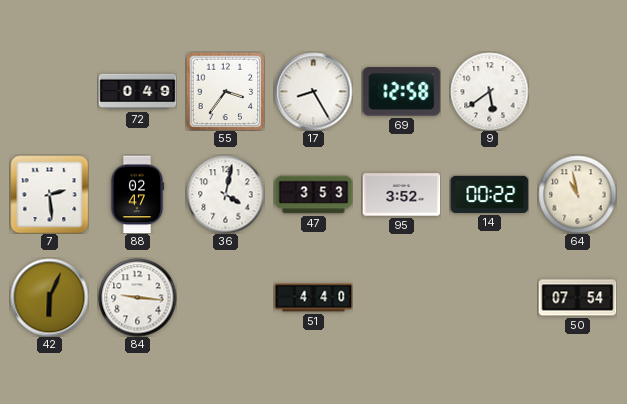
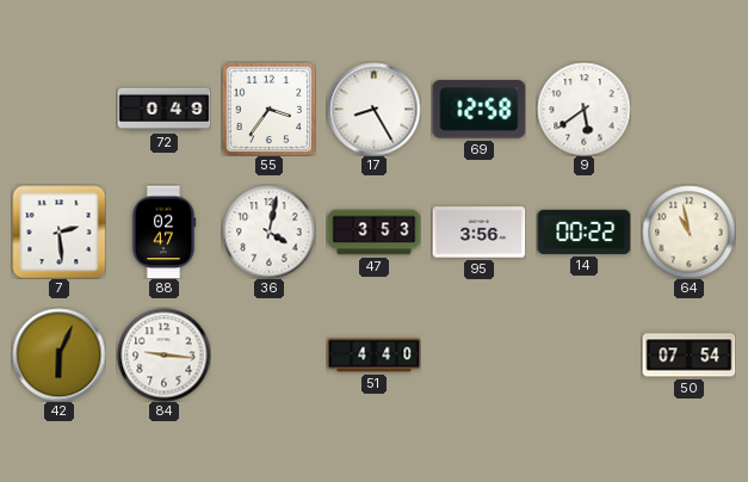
95: 3:52 -> 3:56 (478, 233)
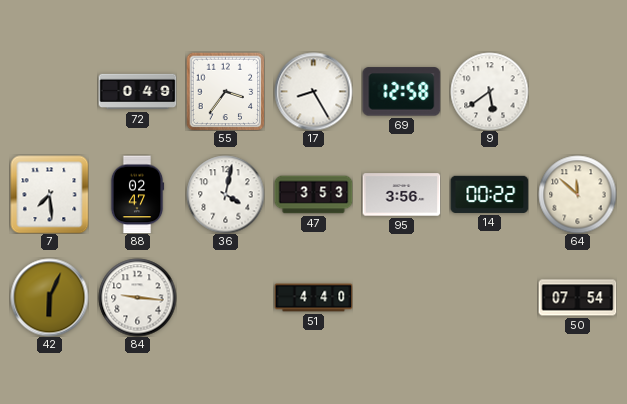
7: 2:29 -> 7:29 (49, 194)
64: 10:58 -> 11:52 (577, 194)
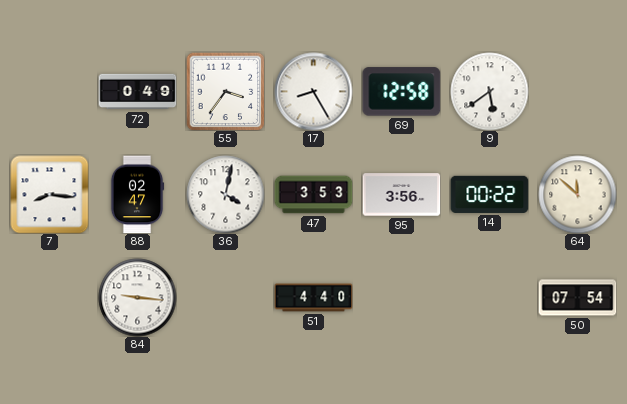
7: 7:29 -> 8:16 (49, 194)
42: 6:04 -> none (49, 297)
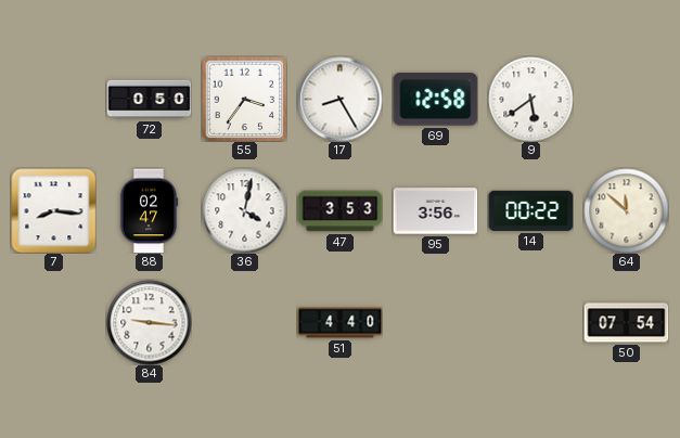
72: 0:49 -> 0:50 (149, 100)
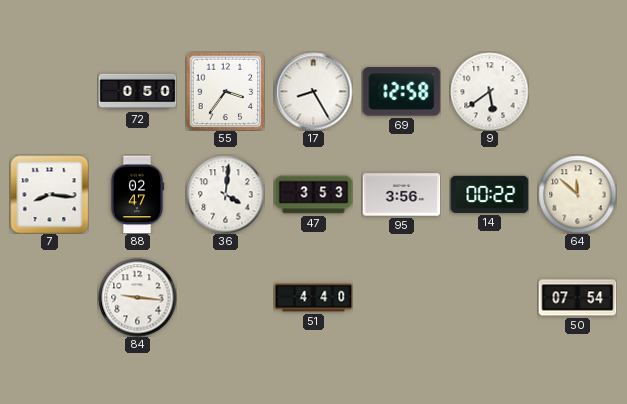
36: 4:02 -> 4:01 (225, 194)
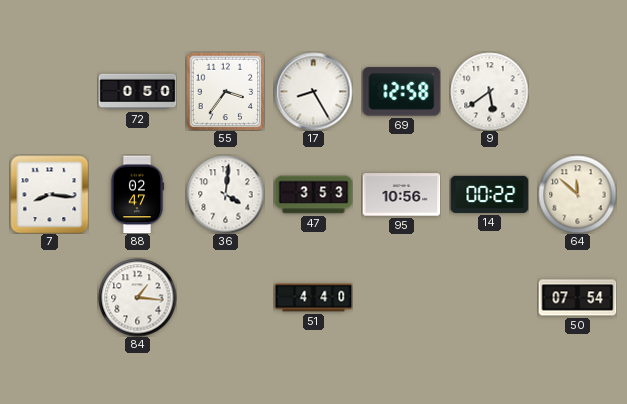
95: 3:56 -> 10:56 (401, 195)
84: 9:16 -> 1:16 (137, 297)
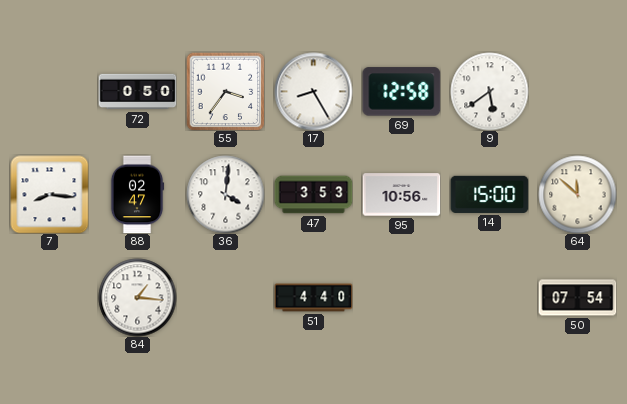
14: 00:22 -> 15:00 (489, 194)
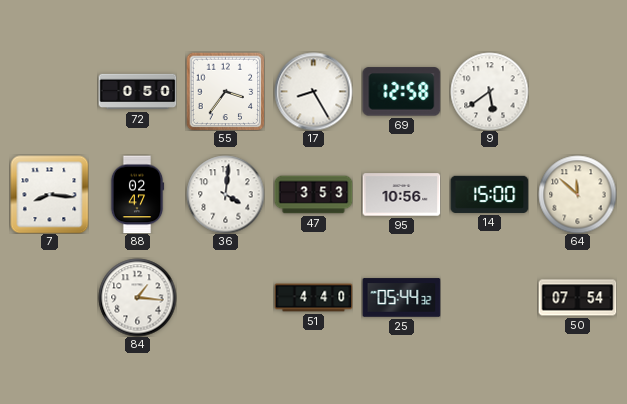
25: none -> 05:44 (401, 298)
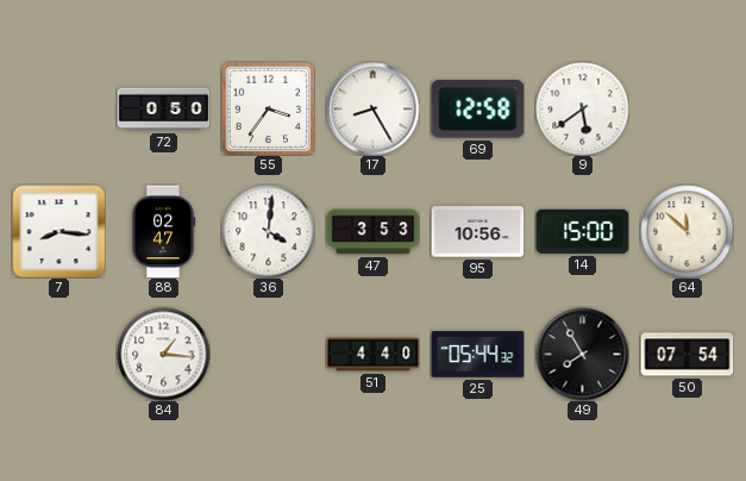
49: none -> 7:55 (582, 354)
